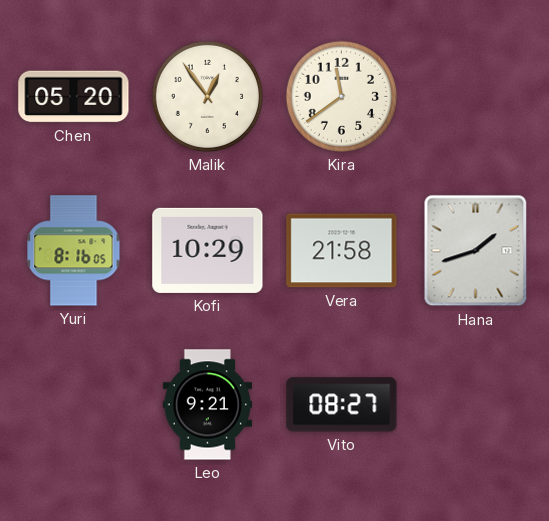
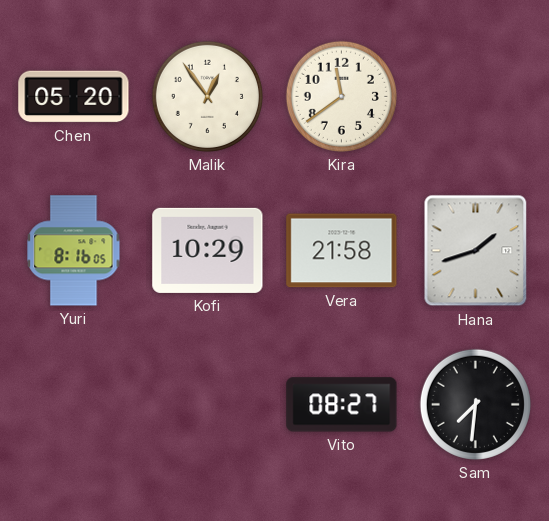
Leo: 9:21 -> none (207, 405)
Sam: none -> 7:31 (475, 404)
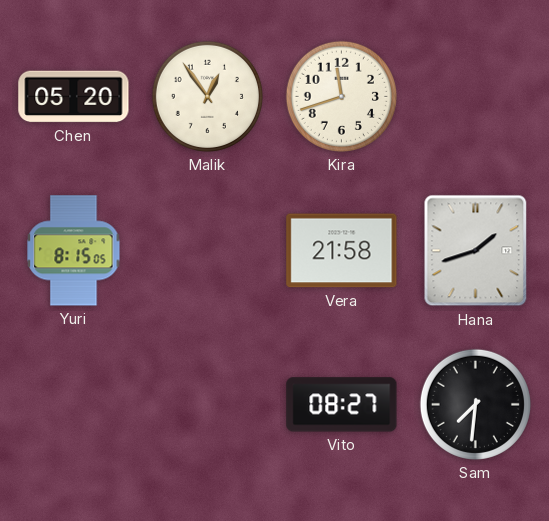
Kira: 11:39 -> 11:42 (341, 96)
Yuri: 8:16 -> 8:15 (74, 251)
Kofi: 10:29 -> none (208, 250)
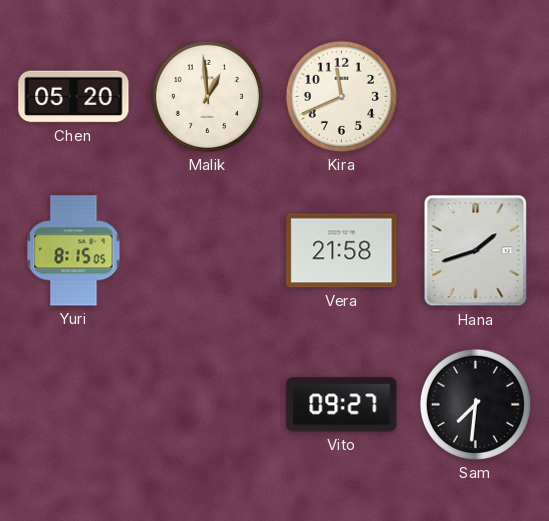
Malik: 12:54 -> 12:59 (207, 96)
Kira: 11:42 -> 11:41 (341, 96)
Vito: 08:27 -> 09:27 (342, 405)
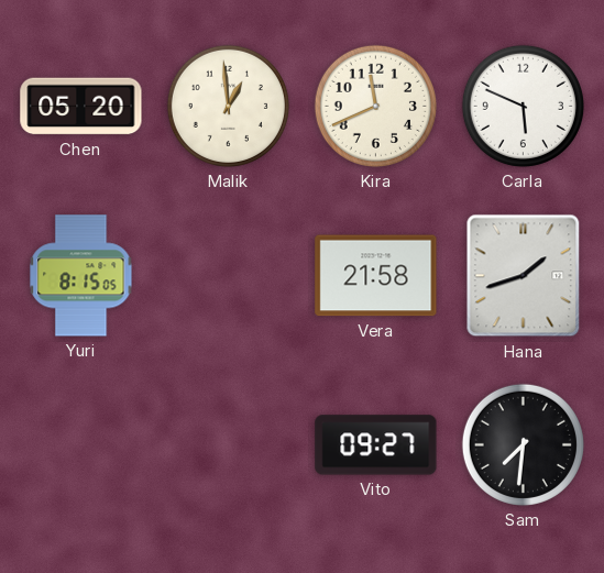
Carla: none -> 5:49 (523, 106)
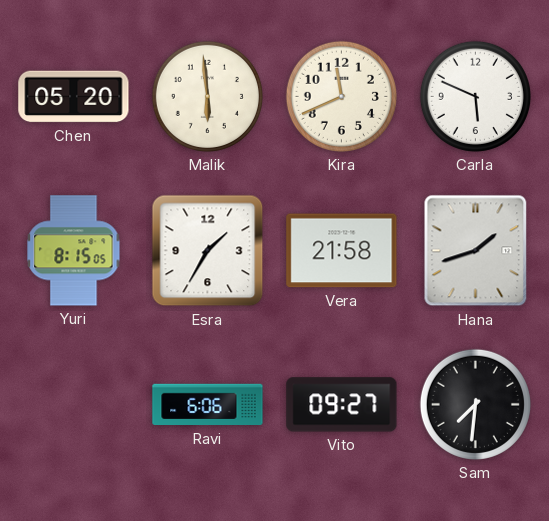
Malik: 12:59 -> 5:59 (207, 96)
Esra: none -> 1:35 (208, 251)
Ravi: none -> 6:06 (208, 405)
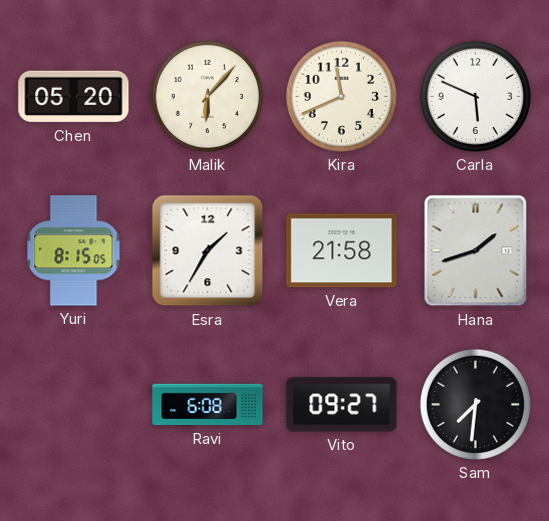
Malik: 5:59 -> 6:07 (207, 96)
Ravi: 6:06 -> 6:08 (208, 405)
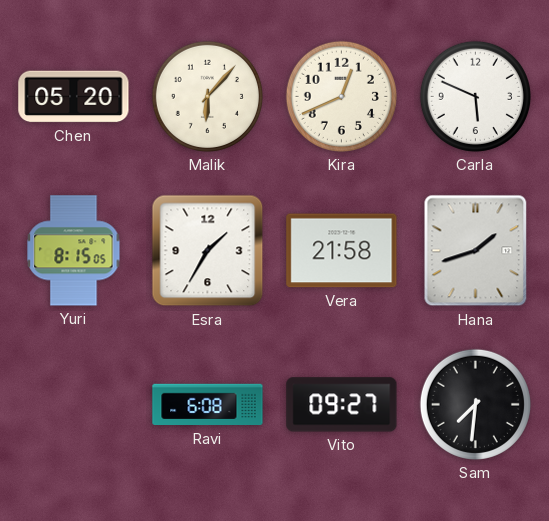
Kira: 11:41 -> 12:41 (341, 96)
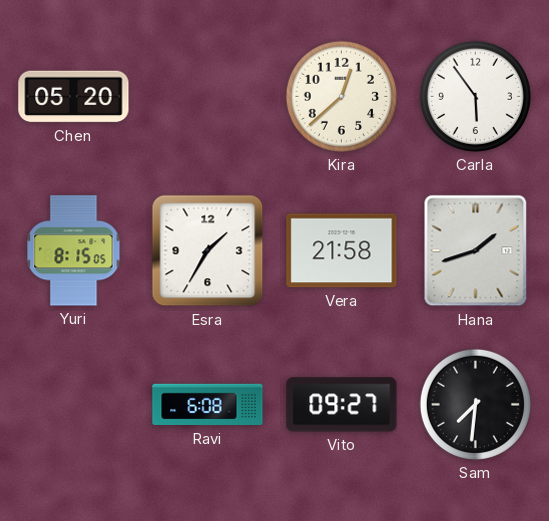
Malik: 6:07 -> none (207, 96)
Kira: 12:41 -> 12:38 (341, 96)
Carla: 5:49 -> 5:54 (475, 96)
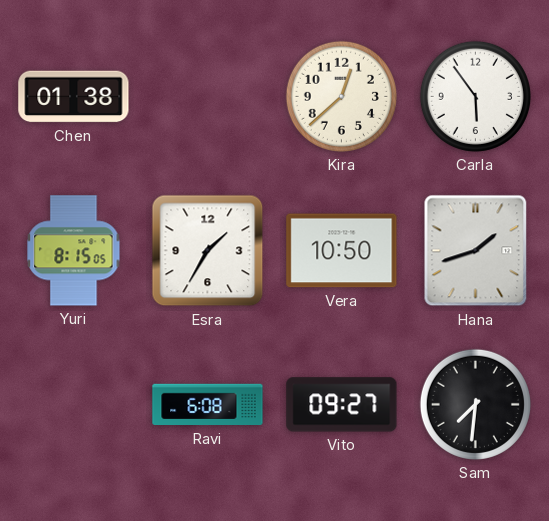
Chen: 05:20 -> 01:38 (74, 97)
Vera: 21:58 -> 10:50 (342, 251)
